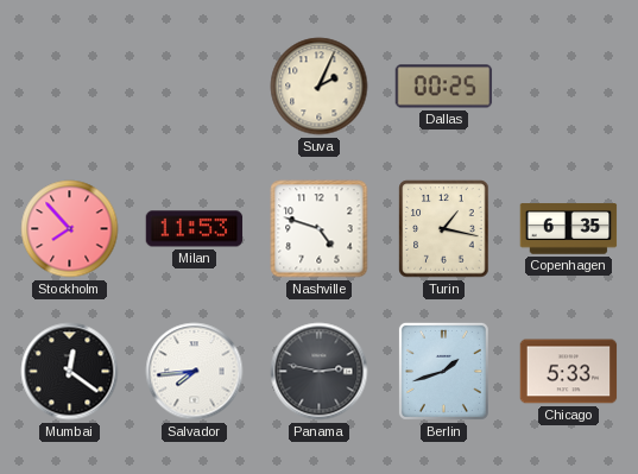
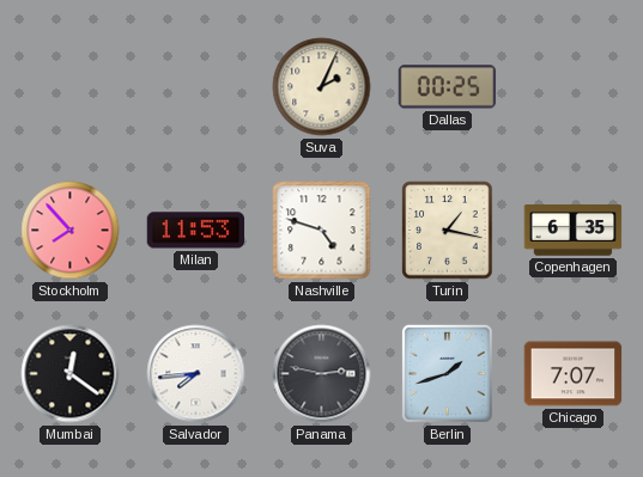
Chicago: 5:33 -> 7:07 (574, 374)
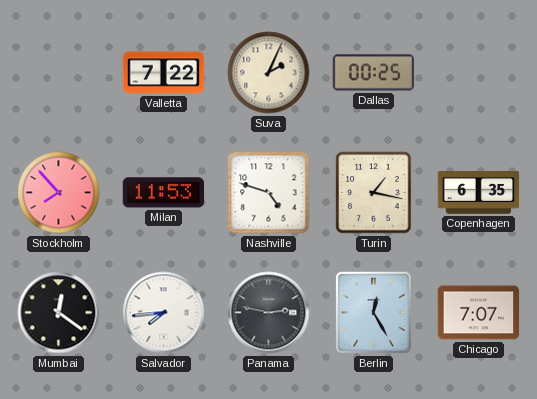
Valletta: none -> 7:22 (164, 73)
Berlin: 1:42 -> 12:25 (373, 312)
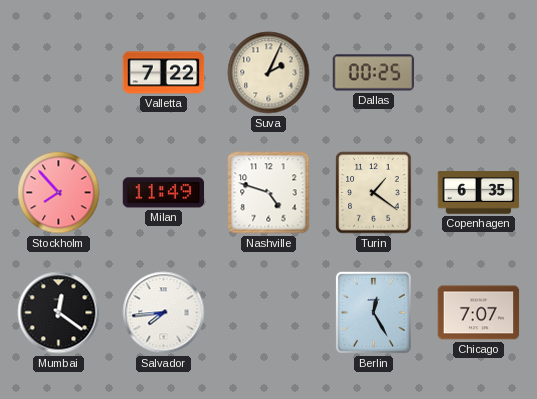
Milan: 11:53 -> 11:49 (164, 193)
Turin: 1:17 -> 1:21 (374, 193)
Panama: 2:47 -> none (269, 313)
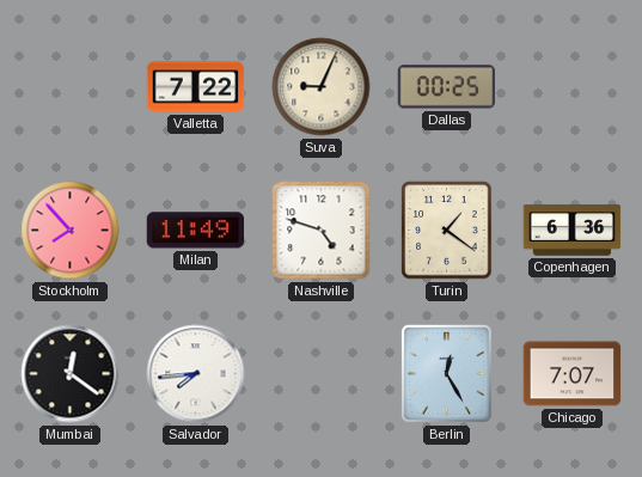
Suva: 2:04 -> 9:04 (322, 87)
Copenhagen: 6:35 -> 6:36 (573, 231)
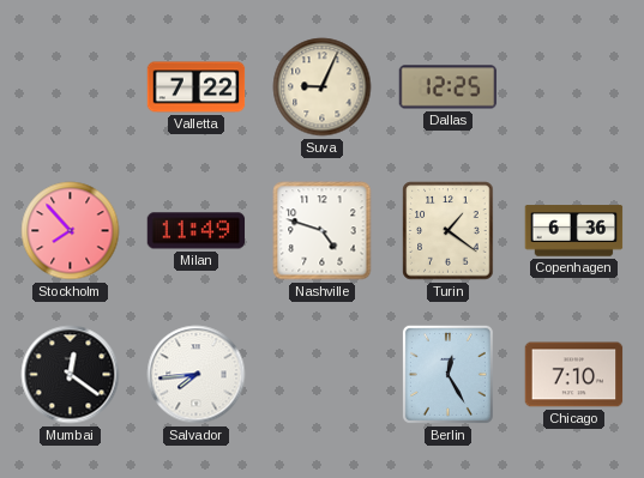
Dallas: 00:25 -> 12:25 (449, 87)
Chicago: 7:07 -> 7:10 (574, 375)
